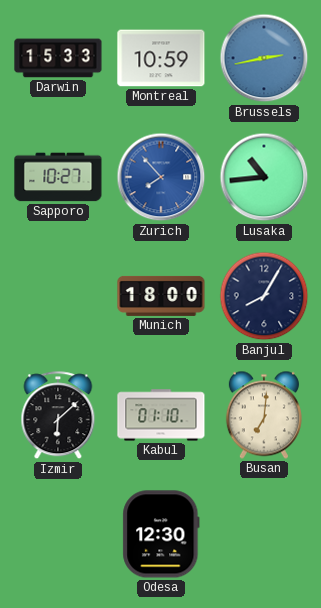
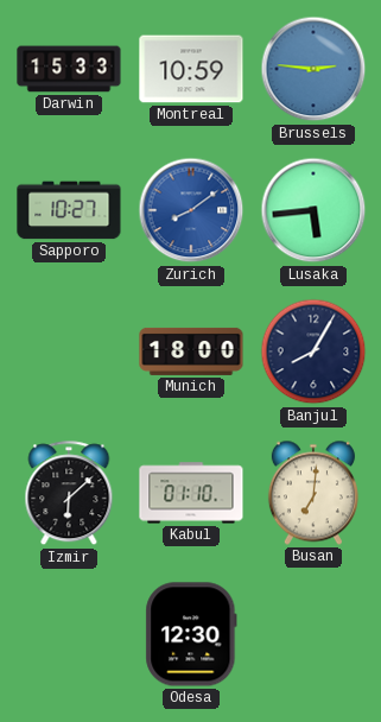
Brussels: 2:43 -> 2:46 (313, 69)
Zurich: 7:53 -> 8:09 (191, 210)
Lusaka: 10:44 -> 5:44 (313, 210)
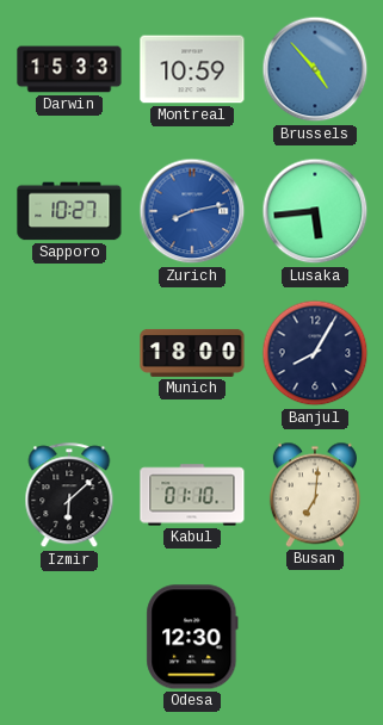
Brussels: 2:46 -> 4:53 (315, 69)
Zurich: 8:09 -> 8:13 (192, 211)
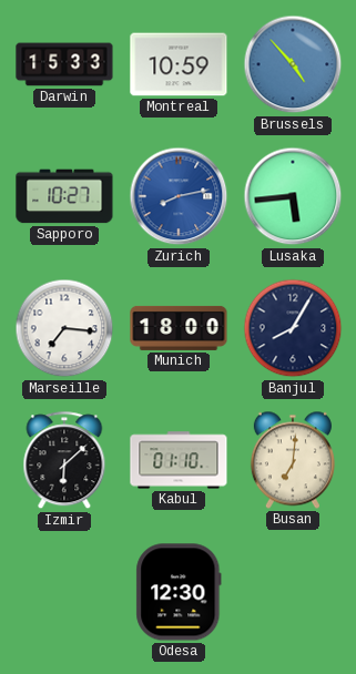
Marseille: none -> 7:16 (64, 328)
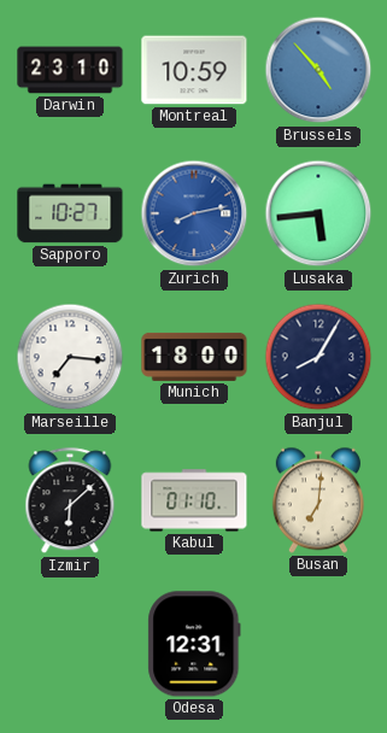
Darwin: 15:33 -> 23:10 (70, 70)
Odesa: 12:30 -> 12:31 (194, 644)
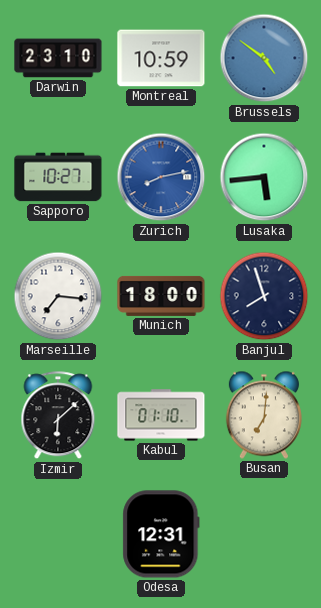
Brussels: 4:53 -> 4:51 (264, 58)
Banjul: 8:05 -> 7:57 (264, 296)
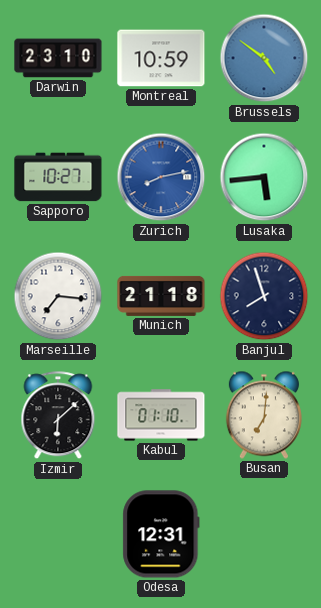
Munich: 18:00 -> 21:18 (161, 296)
